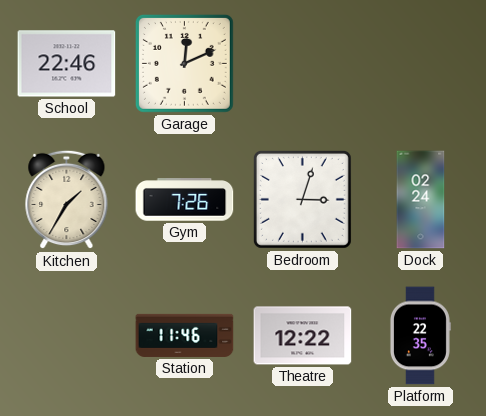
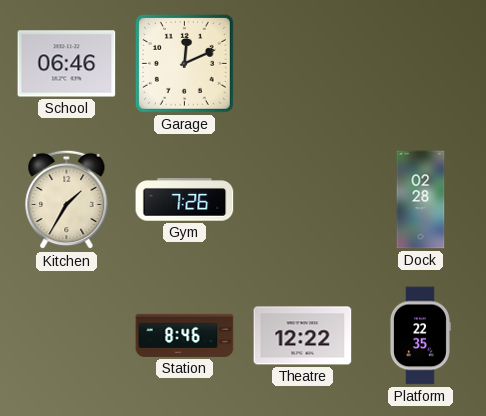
School: 22:46 -> 06:46 (67, 64)
Bedroom: 3:03 -> none (302, 199)
Dock: 02:24 -> 02:28 (421, 200)
Station: 11:46 -> 8:46 (185, 335)
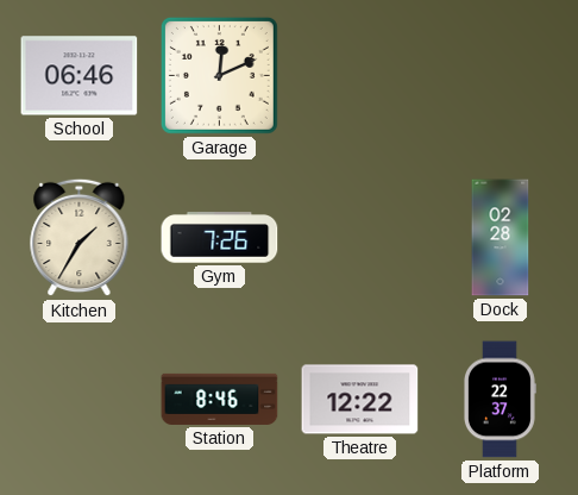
Platform: 22:35 -> 22:37 (500, 400)
